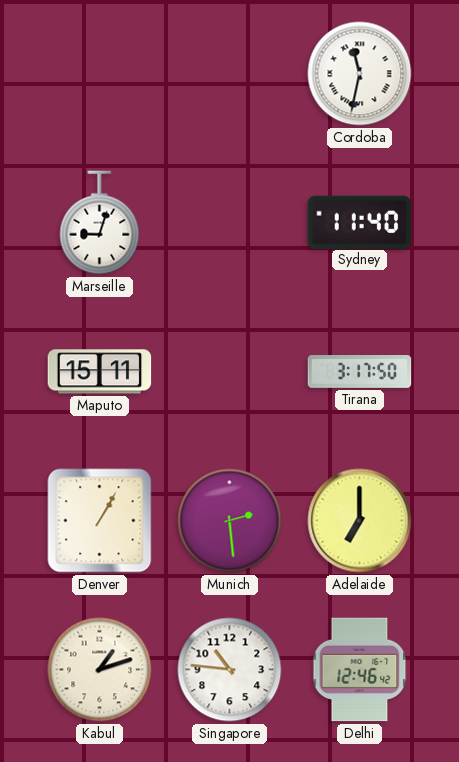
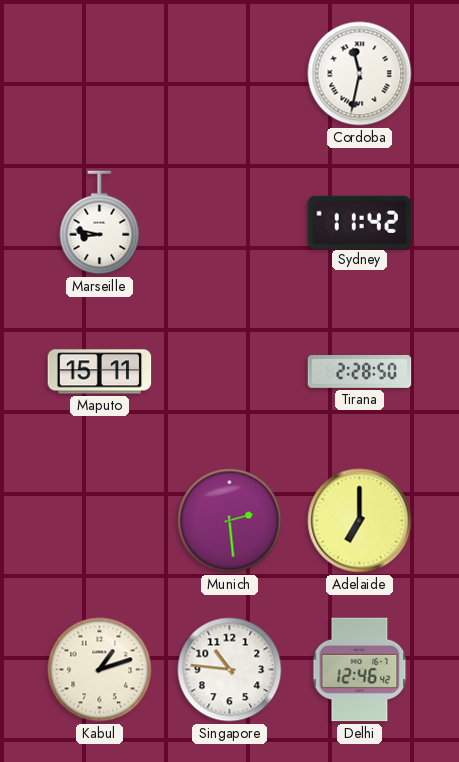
Marseille: 9:03 -> 8:47 (100, 223)
Sydney: 11:40 -> 11:42 (360, 222)
Tirana: 3:17 -> 2:28 (360, 372)
Denver: 1:05 -> none (100, 521)
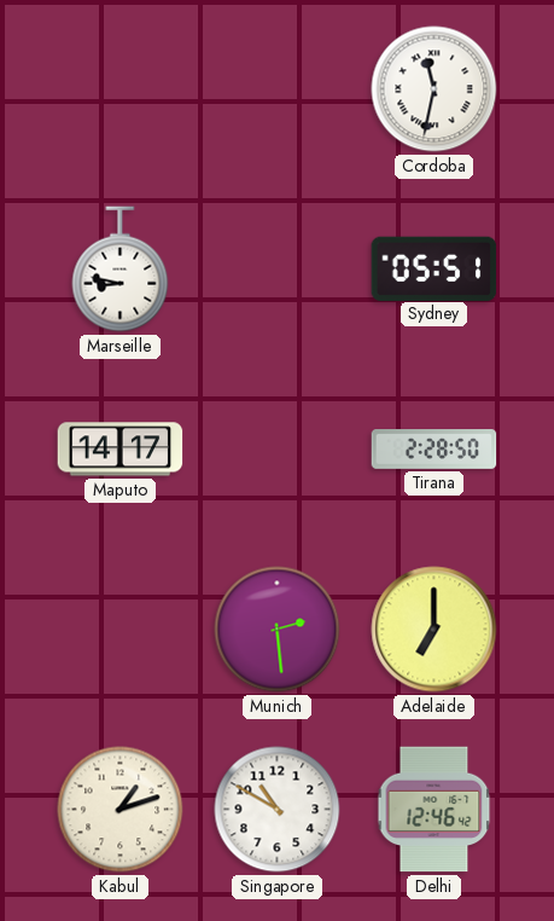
Sydney: 11:42 -> 05:51 (435, 268)
Maputo: 15:11 -> 14:17 (121, 450)
Singapore: 10:46 -> 10:50 (278, 810)
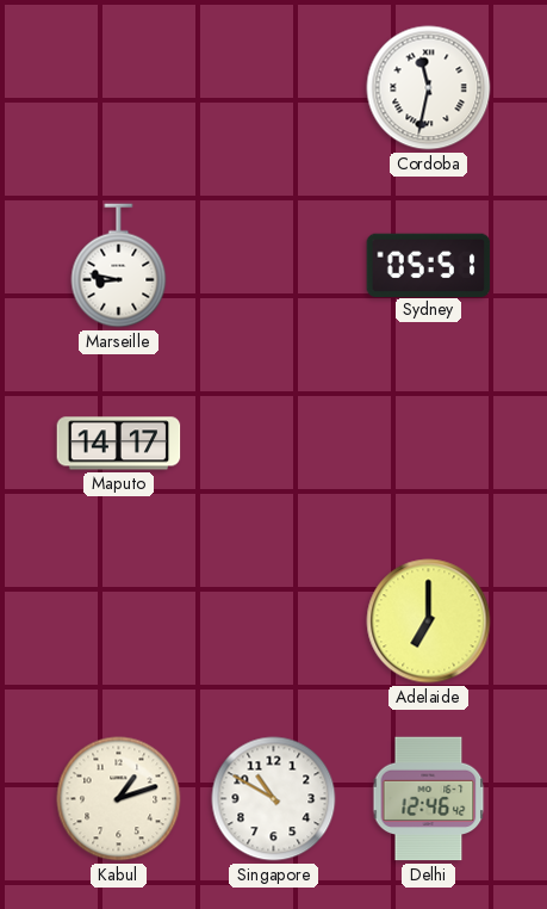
Tirana: 2:28 -> none (435, 450)
Munich: 2:29 -> none (278, 630)
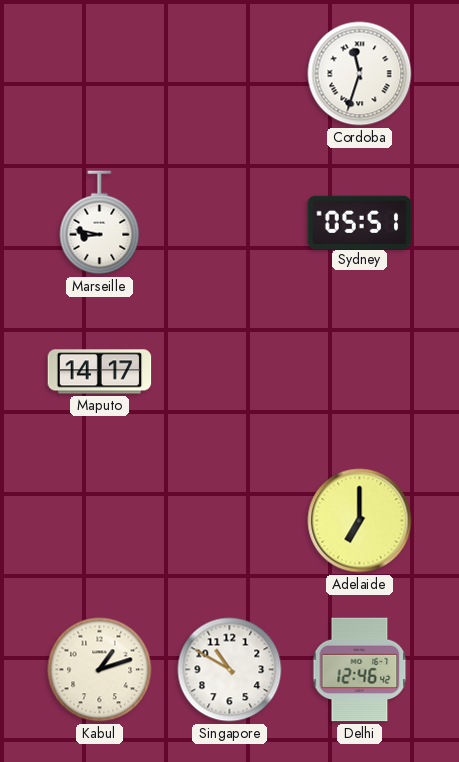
Cordoba: 11:32 -> 11:33 (360, 74)
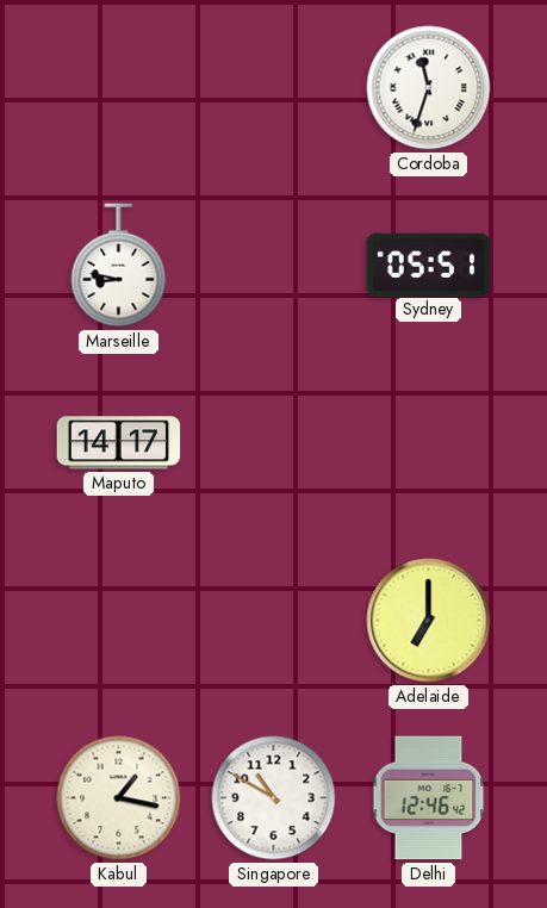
Kabul: 1:12 -> 1:17 (119, 798)
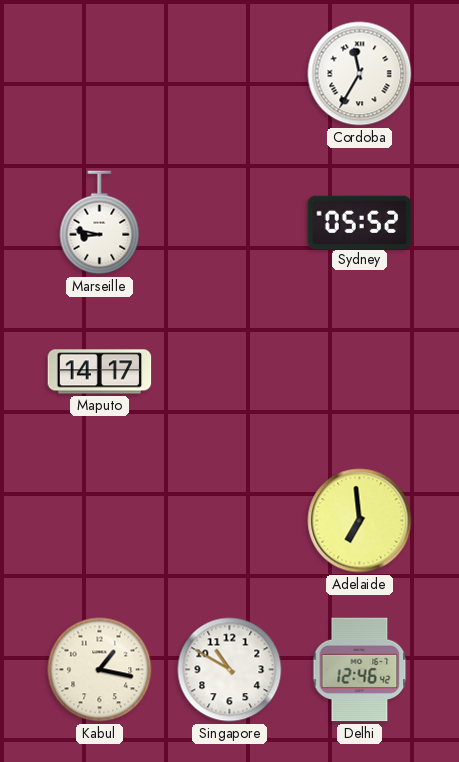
Cordoba: 11:33 -> 11:35 (360, 74)
Sydney: 05:51 -> 05:52 (360, 222)
Adelaide: 7:00 -> 6:59 (360, 521)
